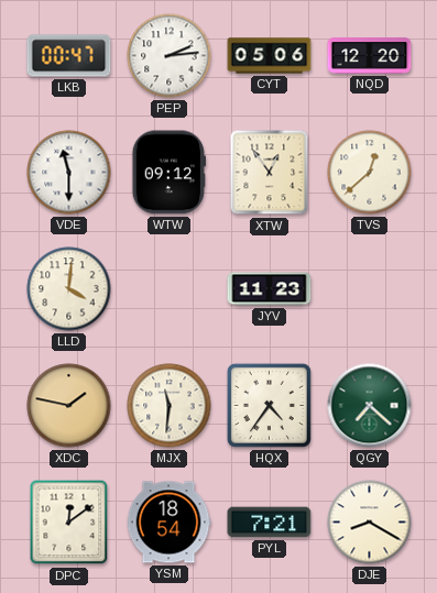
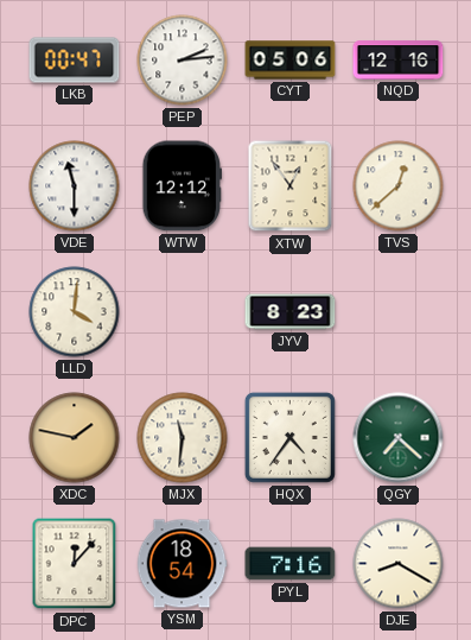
NQD: 12:20 -> 12:16 (399, 61)
WTW: 09:12 -> 12:12 (182, 186)
JYV: 11:23 -> 8:23 (291, 312)
DPC: 12:09 -> 12:07 (75, 564)
PYL: 7:21 -> 7:16 (291, 564)
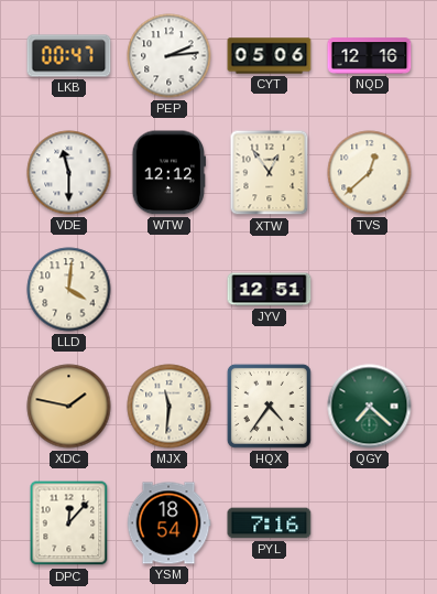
JYV: 8:23 -> 12:51 (270, 290)
DJE: 8:20 -> none (399, 564)
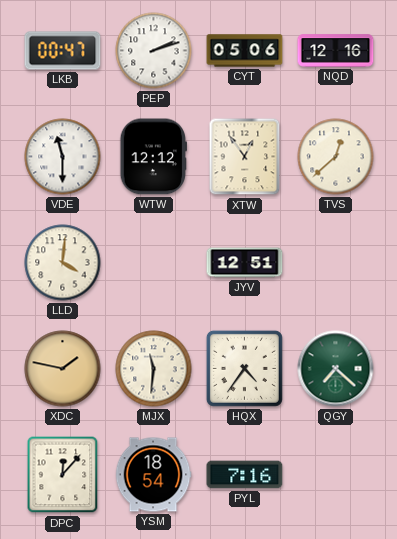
PEP: 2:14 -> 2:12 (154, 51)
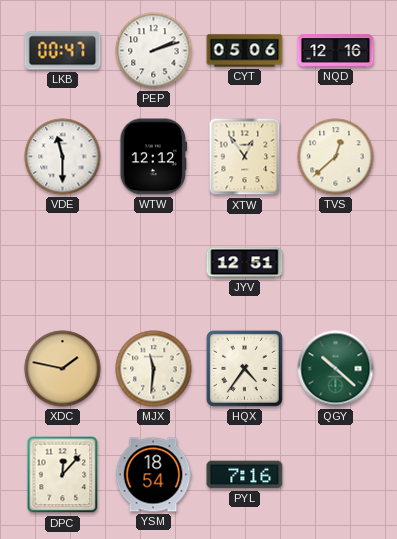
LLD: 4:01 -> none (63, 263)
QGY: 7:22 -> 10:22 (336, 369)
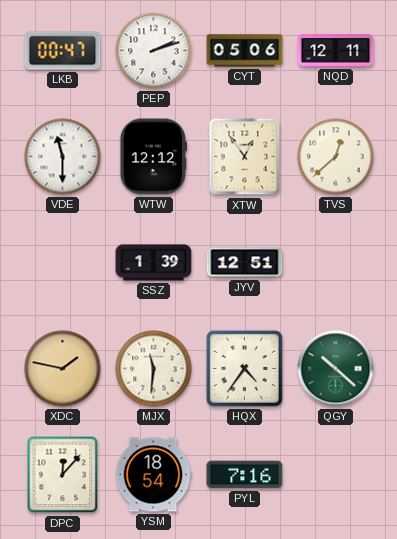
NQD: 12:16 -> 12:11 (336, 51)
SSZ: none -> 1:39 (154, 263)
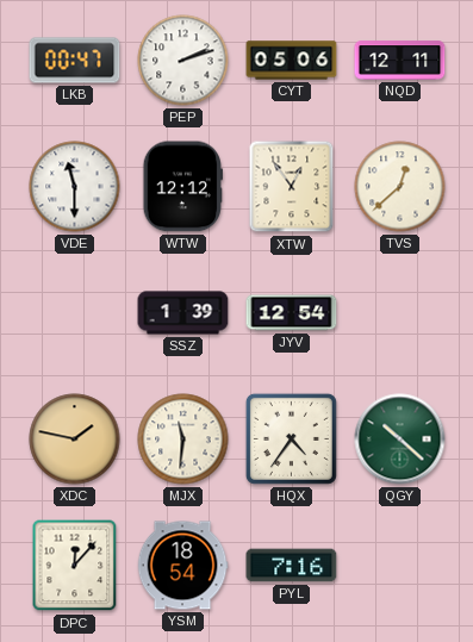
JYV: 12:51 -> 12:54 (292, 313)
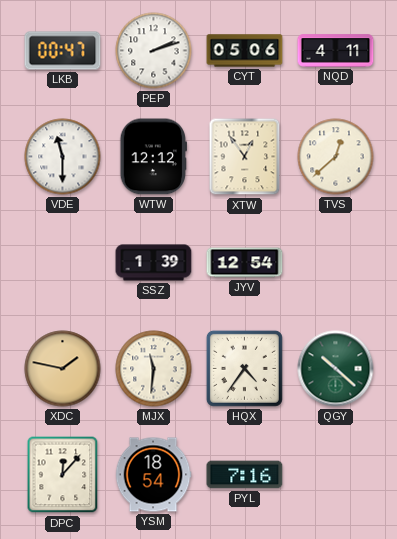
NQD: 12:11 -> 4:11 (336, 51)
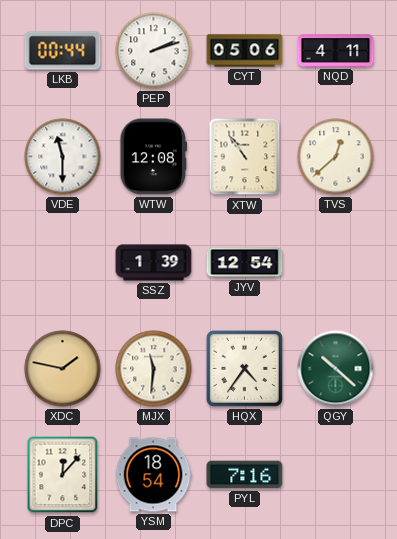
LKB: 00:47 -> 00:44 (63, 51)
WTW: 12:12 -> 12:08 (153, 157)
XTW: 12:54 -> 10:54 (245, 157)
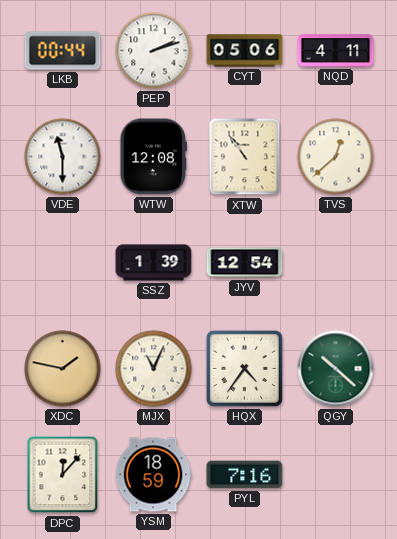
MJX: 11:31 -> 11:04 (154, 369)
YSM: 18:54 -> 18:59 (153, 475)
